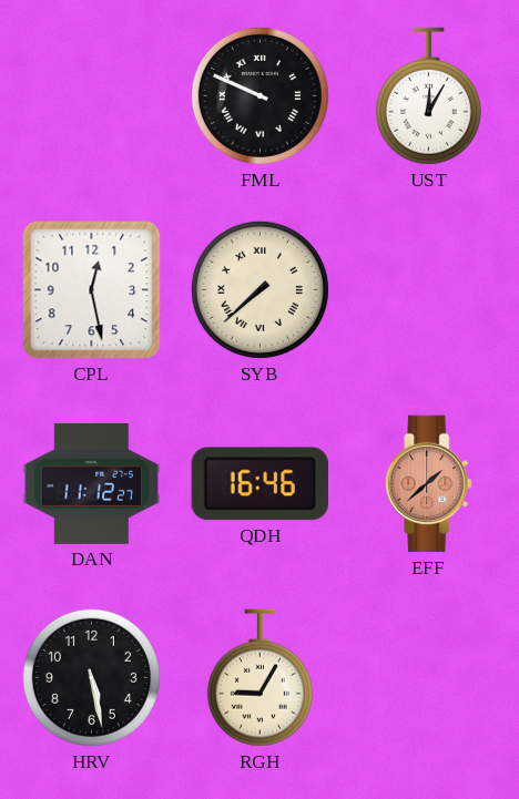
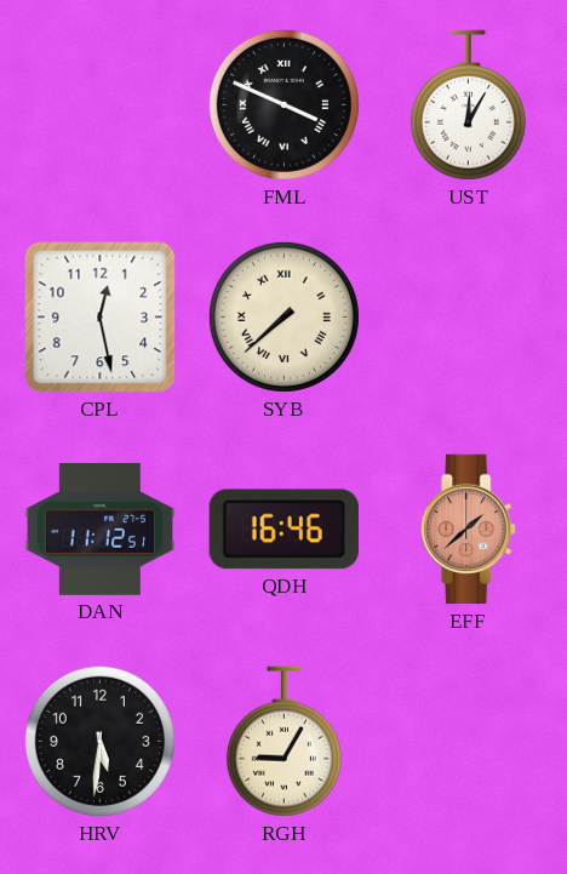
FML: 9:49 -> 3:49 (283, 104)
DAN: 11:12:27 -> 11:12:51 (101, 529)
HRV: 5:28 -> 5:31 (99, 741)
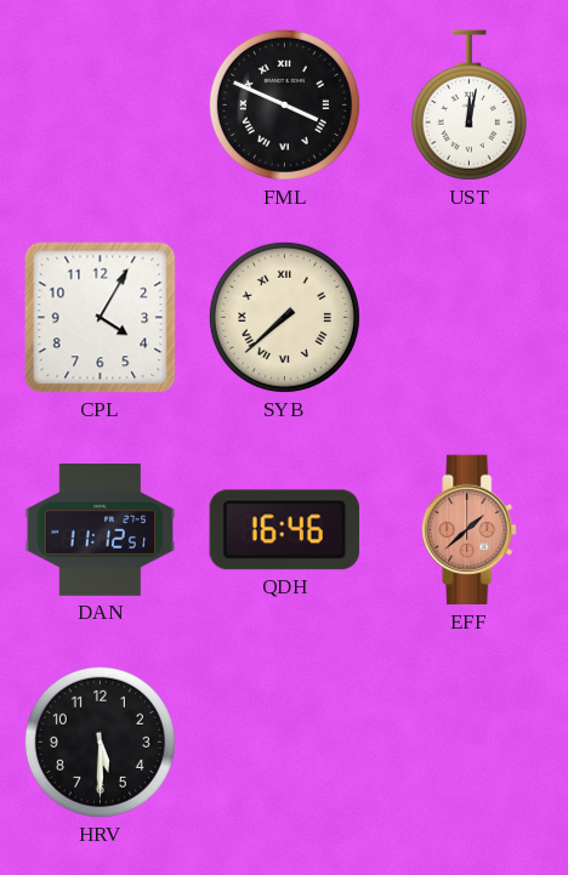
UST: 12:05 -> 12:02 (468, 106)
CPL: 12:28 -> 4:05 (101, 318)
HRV: 5:31 -> 5:30 (100, 742)
RGH: 9:05 -> none (283, 742)
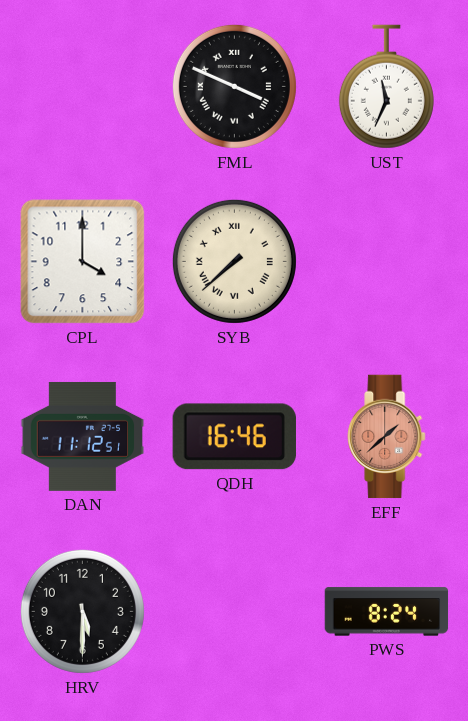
UST: 12:02 -> 11:34 (386, 87)
CPL: 4:05 -> 4:00 (83, 262)
PWS: none -> 8:24 (387, 612)
